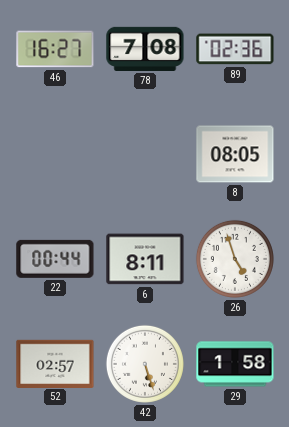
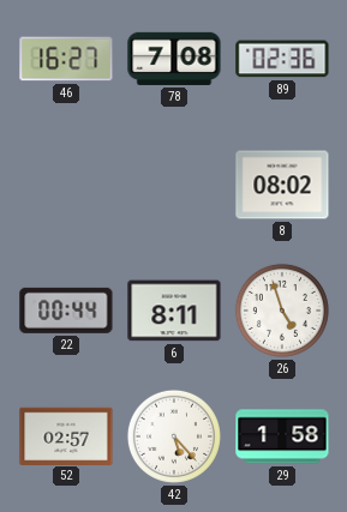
8: 08:05 -> 08:02 (282, 185)
42: 5:27 -> 5:23 (174, 436)
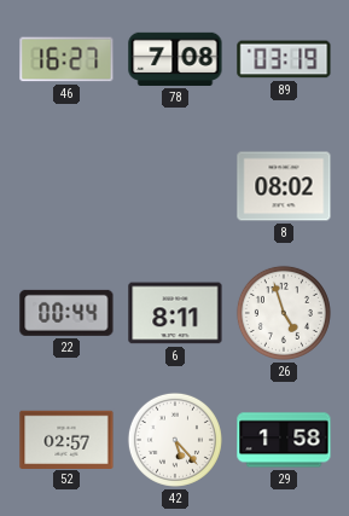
89: 02:36 -> 03:19 (284, 59)
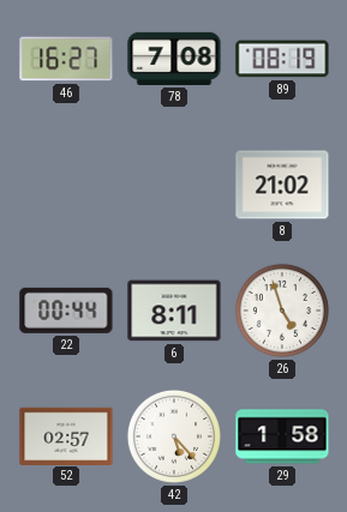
89: 03:19 -> 08:19 (282, 59)
8: 08:02 -> 21:02 (282, 185)
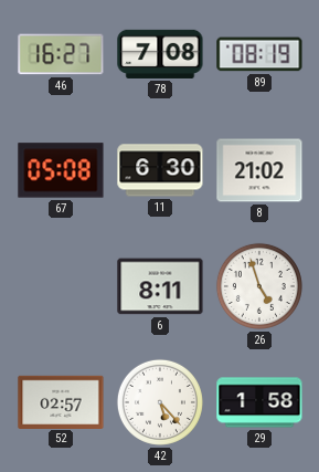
67: none -> 05:08 (61, 170)
11: none -> 6:30 (160, 170)
22: 00:44 -> none (66, 311)
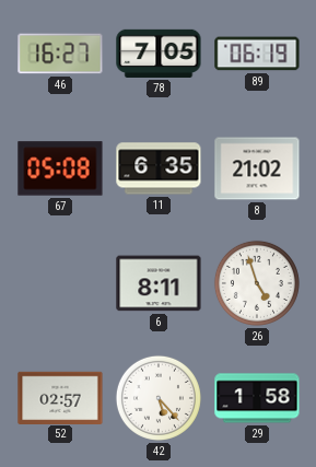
78: 7:08 -> 7:05 (159, 54)
89: 08:19 -> 06:19 (257, 54)
11: 6:30 -> 6:35 (159, 168)
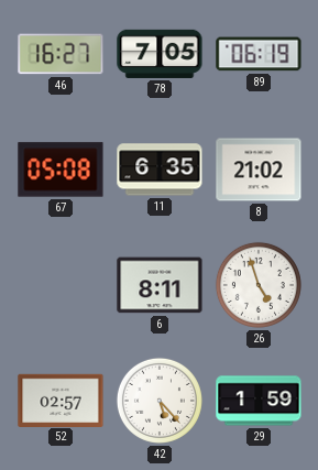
29: 1:58 -> 1:59 (259, 401)
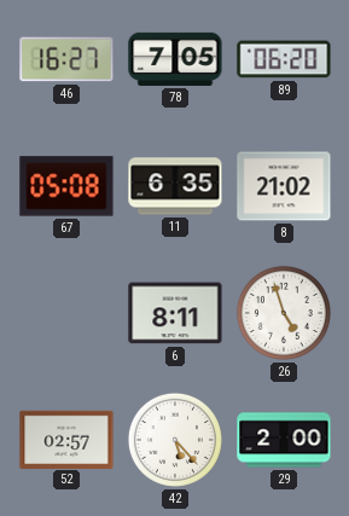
89: 06:19 -> 06:20 (284, 59)
29: 1:59 -> 2:00 (284, 440)
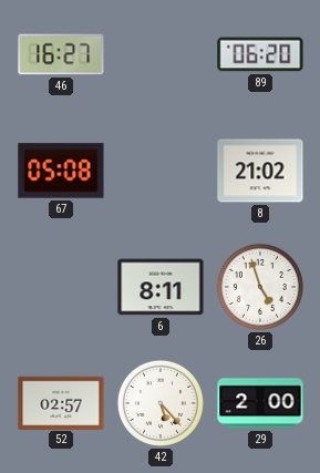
78: 7:05 -> none (175, 59)
11: 6:35 -> none (175, 186)
